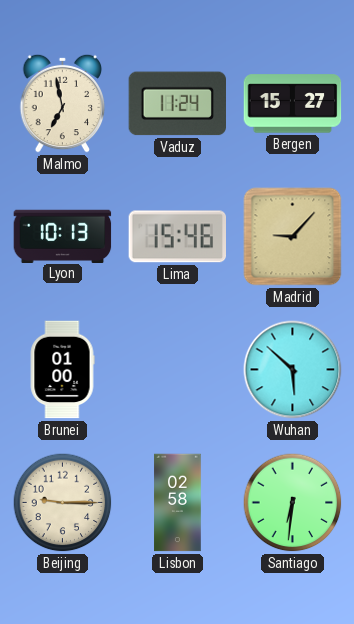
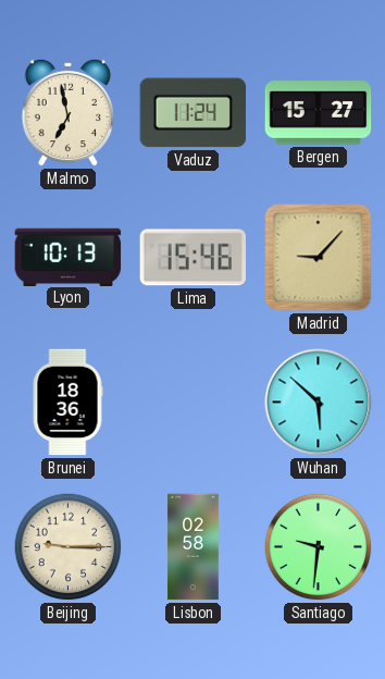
Brunei: 01:00 -> 18:36 (67, 403)
Santiago: 6:31 -> 9:31 (319, 547)
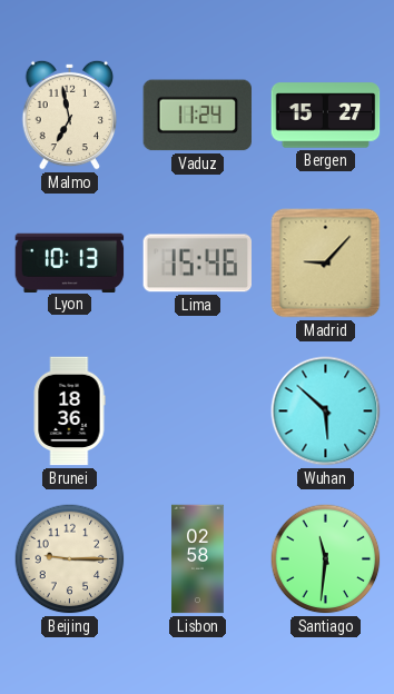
Santiago: 9:31 -> 11:31 (326, 559)
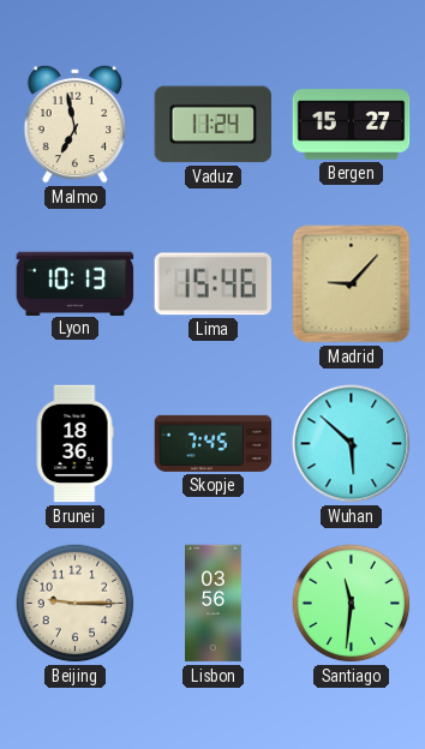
Skopje: none -> 7:45 (214, 443)
Lisbon: 02:58 -> 03:56 (214, 604)
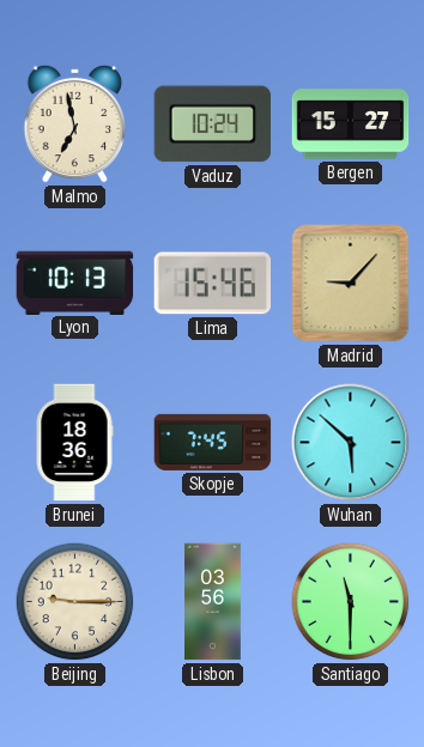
Vaduz: 11:24 -> 10:24 (213, 124)
Santiago: 11:31 -> 11:30 (351, 602)
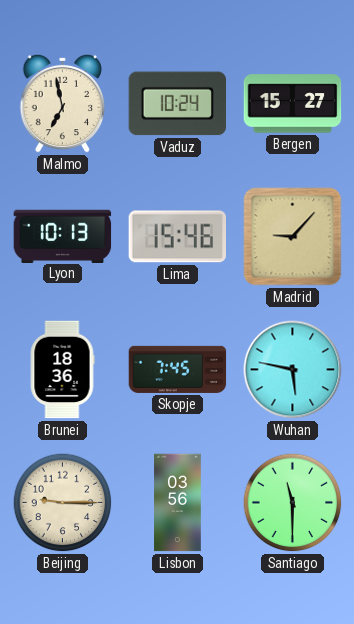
Wuhan: 5:52 -> 5:47 (293, 370)
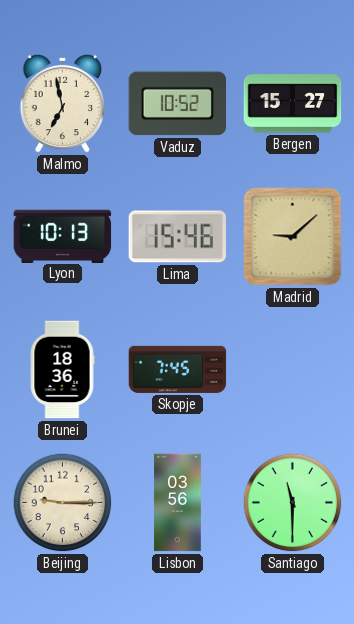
Vaduz: 10:24 -> 10:52 (178, 104)
Madrid: 9:07 -> 9:08 (293, 237)
Wuhan: 5:47 -> none (293, 370)
